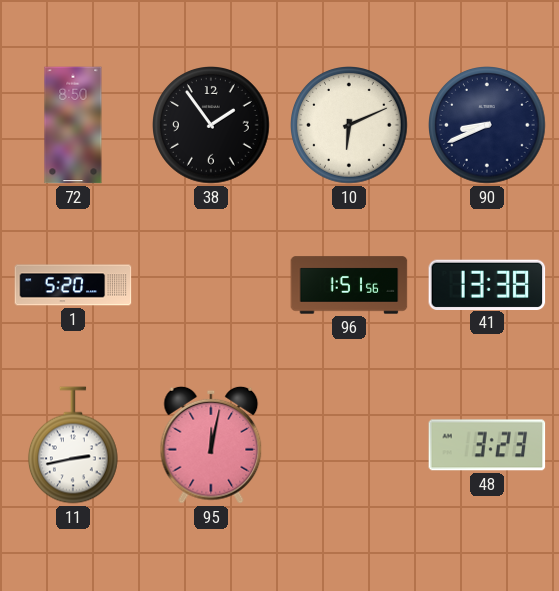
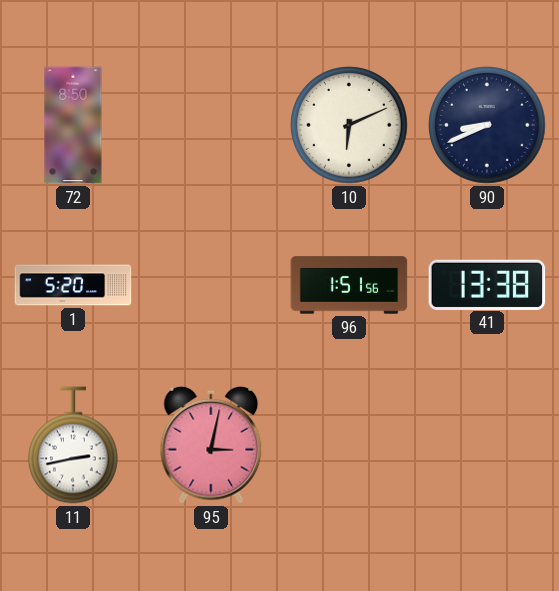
38: 1:54 -> none (212, 126)
95: 12:02 -> 3:02 (211, 445)
48: 3:23 -> none (487, 445)
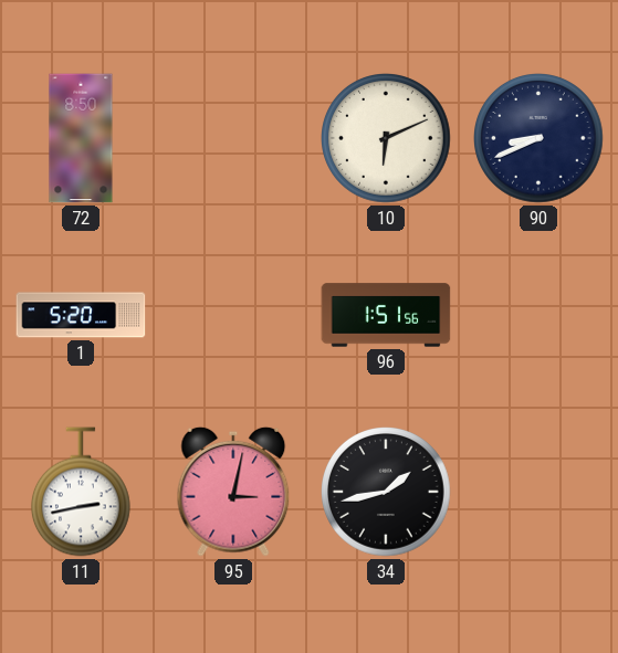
41: 13:38 -> none (487, 284)
34: none -> 1:43 (387, 493)
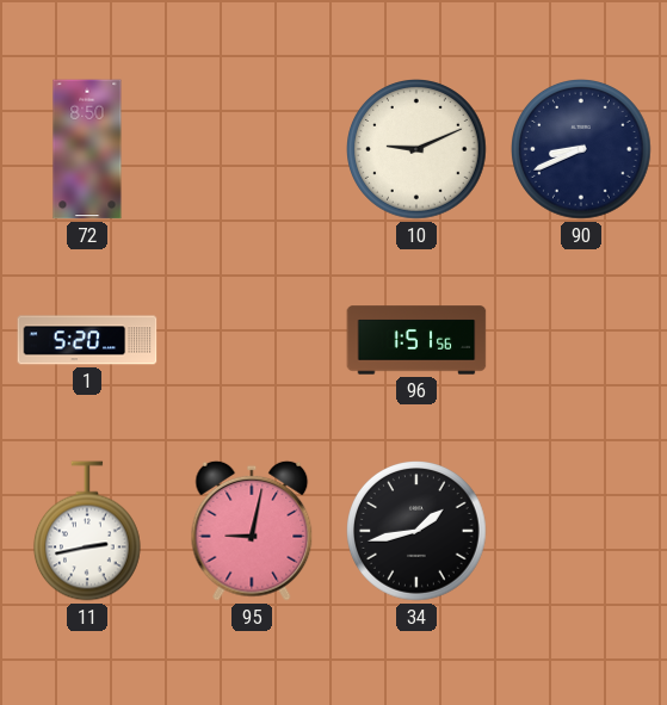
10: 6:11 -> 9:11 (418, 150)
95: 3:02 -> 9:02 (252, 531)
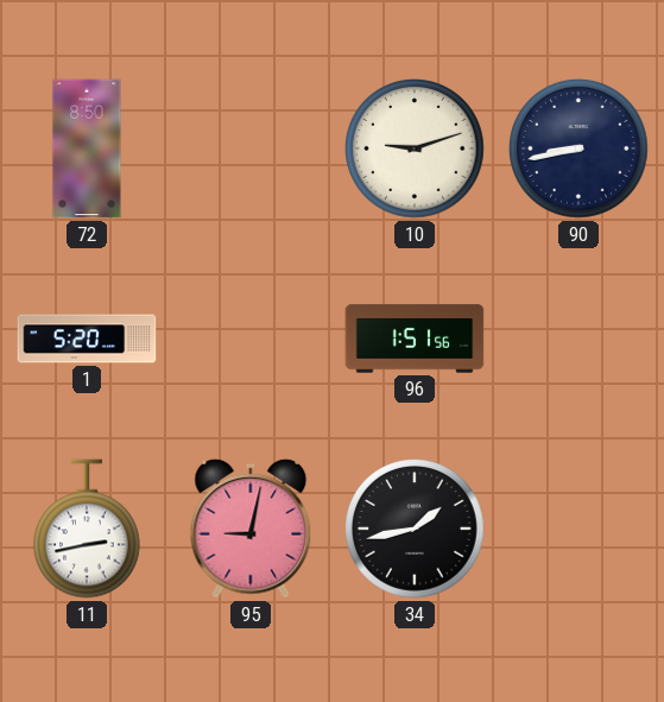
10: 9:11 -> 9:12 (416, 150)
90: 8:41 -> 8:43 (580, 150)
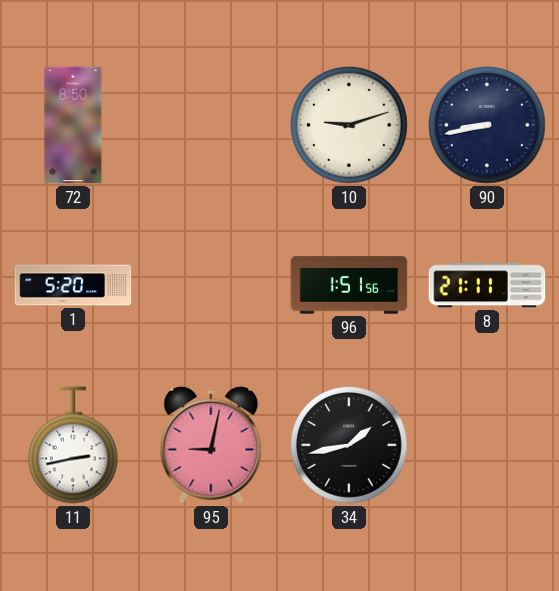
8: none -> 21:11 (487, 285)
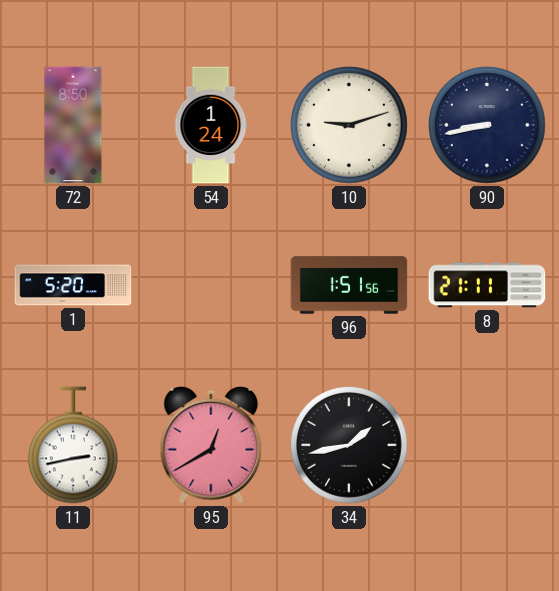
54: none -> 1:24 (211, 125)
95: 9:02 -> 12:40 (211, 445)
